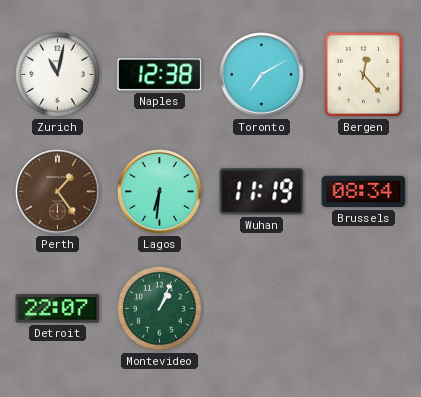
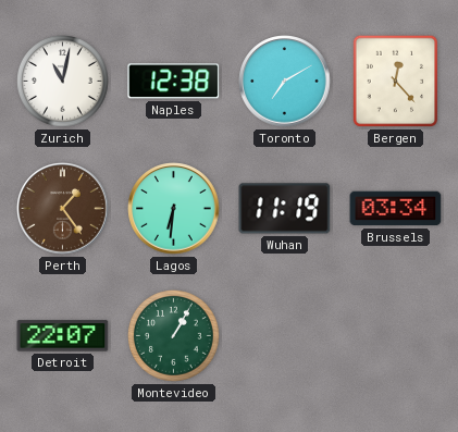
Brussels: 08:34 -> 03:34 (396, 209)
Montevideo: 1:04 -> 1:05 (174, 336)
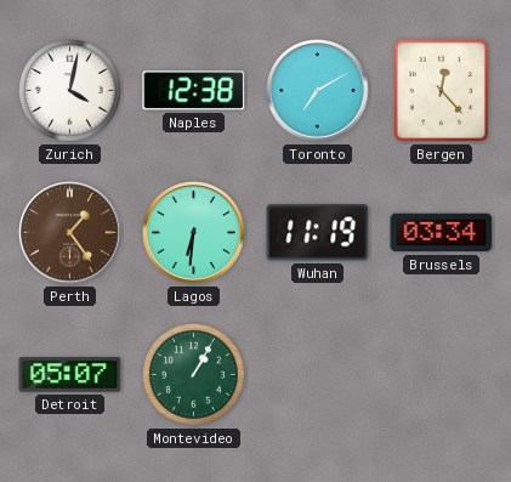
Zurich: 11:02 -> 4:02 (70, 91)
Detroit: 22:07 -> 05:07 (70, 375)
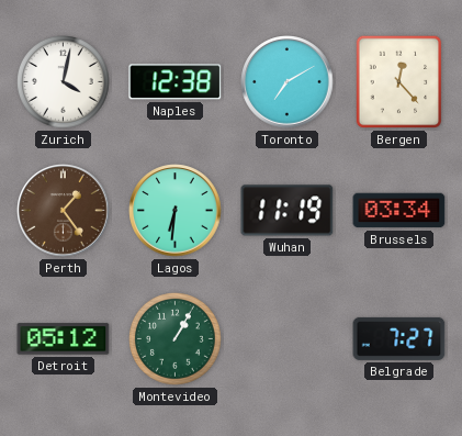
Detroit: 05:07 -> 05:12 (64, 339)
Belgrade: none -> 7:27 (399, 338)
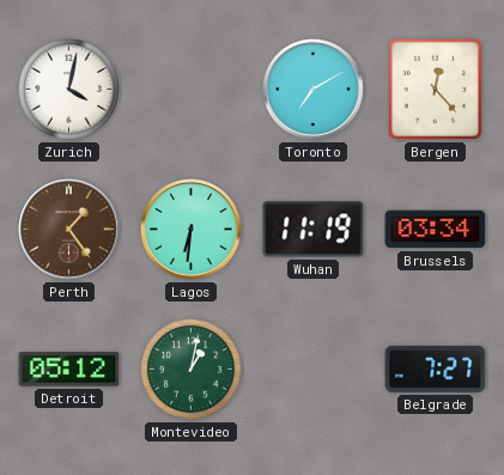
Naples: 12:38 -> none (176, 82)
Montevideo: 1:05 -> 1:02 (192, 370)
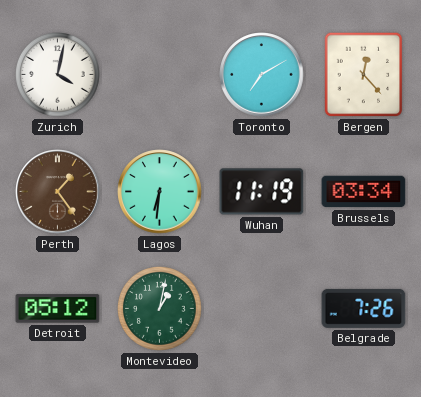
Belgrade: 7:27 -> 7:26 (364, 308)
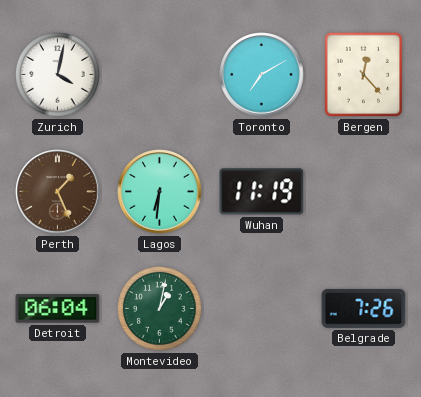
Perth: 1:24 -> 1:26 (58, 192)
Brussels: 03:34 -> none (364, 192)
Detroit: 05:12 -> 06:04 (58, 309)
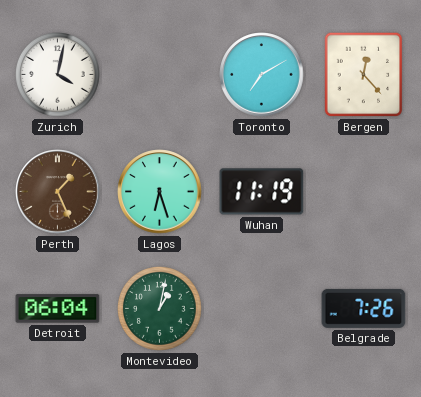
Lagos: 6:31 -> 6:27 (160, 192)
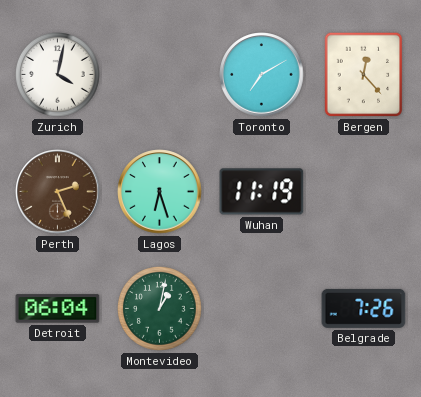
Perth: 1:26 -> 2:26 (58, 192)
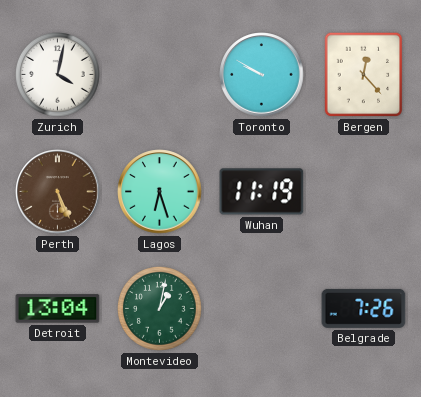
Toronto: 7:10 -> 9:50 (262, 75)
Perth: 2:26 -> 5:26 (58, 192)
Detroit: 06:04 -> 13:04 (58, 309)
